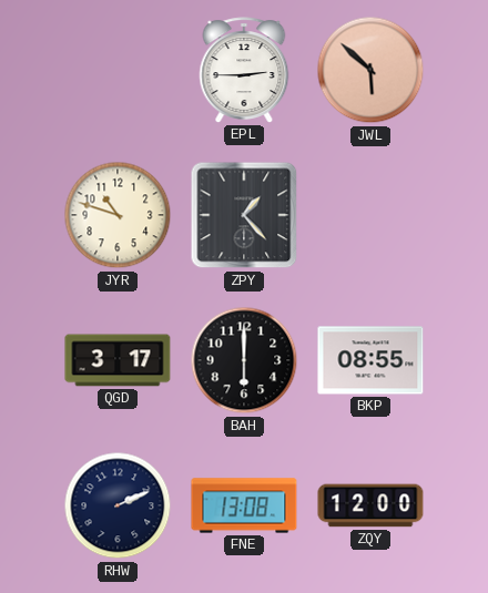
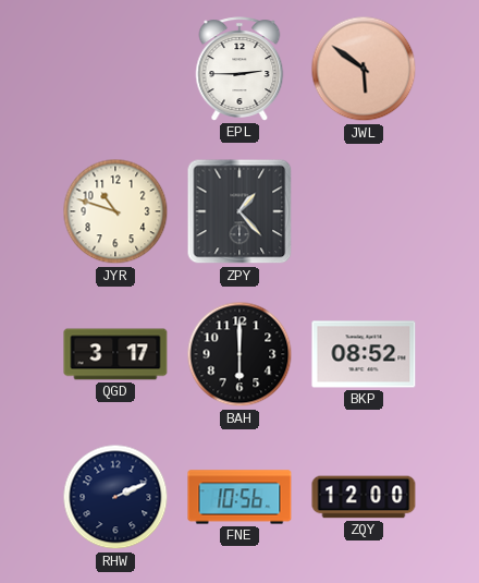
JWL: 5:52 -> 5:51 (364, 69)
BKP: 08:55 -> 08:52 (364, 354)
FNE: 13:08 -> 10:56 (239, 497)
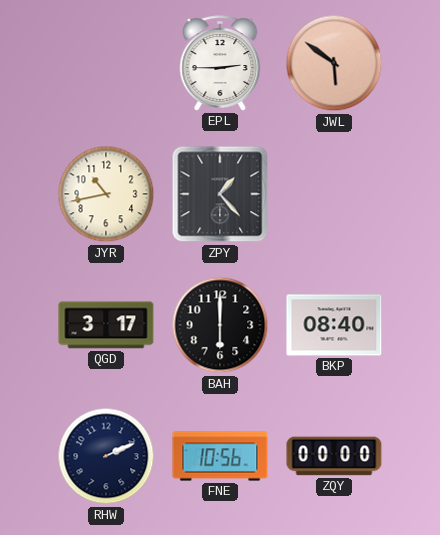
JYR: 10:48 -> 10:43 (106, 194)
BKP: 08:52 -> 08:40 (334, 325)
ZQY: 12:00 -> 00:00 (334, 456)
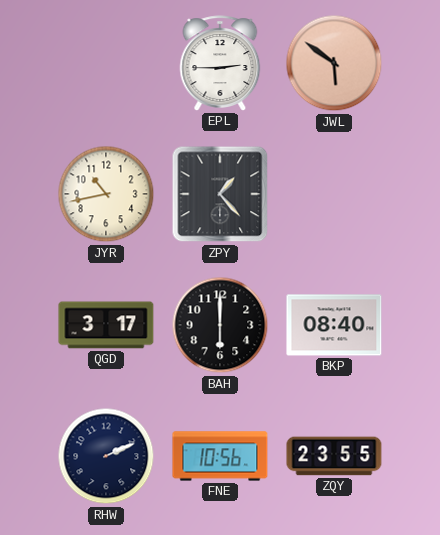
ZQY: 00:00 -> 23:55 (334, 456)
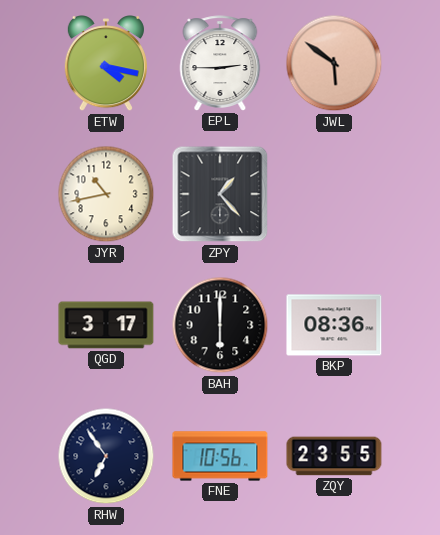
ETW: none -> 4:17 (106, 64)
BKP: 08:40 -> 08:36 (334, 325)
RHW: 2:11 -> 6:54 (106, 456)
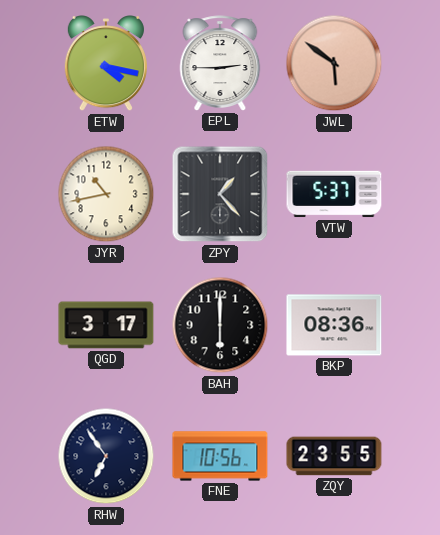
VTW: none -> 5:37 (334, 194)
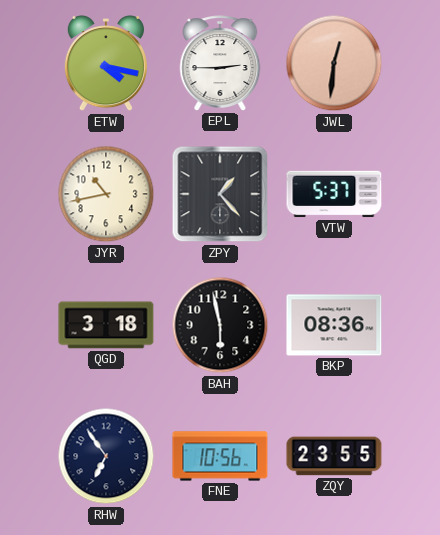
JWL: 5:51 -> 12:31 (334, 63)
QGD: 3:17 -> 3:18 (106, 325)
BAH: 6:00 -> 5:58 (220, 325)
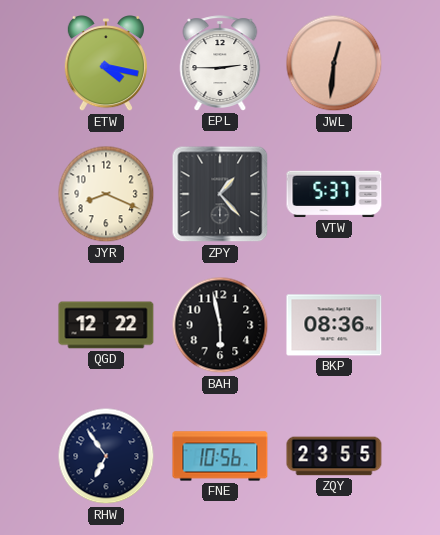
JYR: 10:43 -> 8:19 (106, 194)
QGD: 3:18 -> 12:22 (106, 325)
